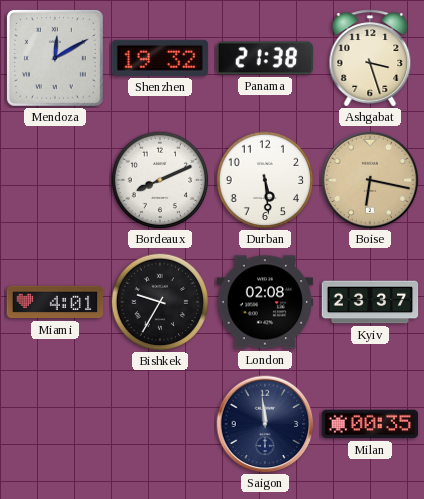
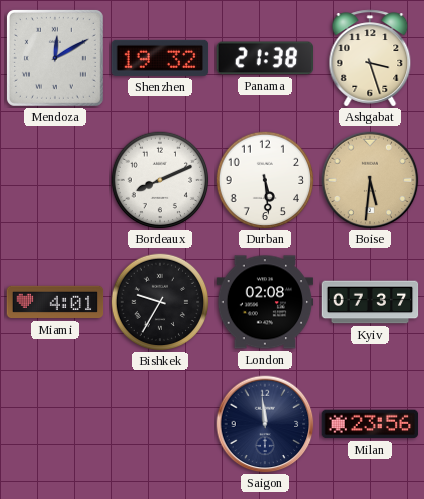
Boise: 6:17 -> 5:31 (370, 180)
Kyiv: 23:37 -> 07:37 (370, 302)
Milan: 00:35 -> 23:56 (370, 424)
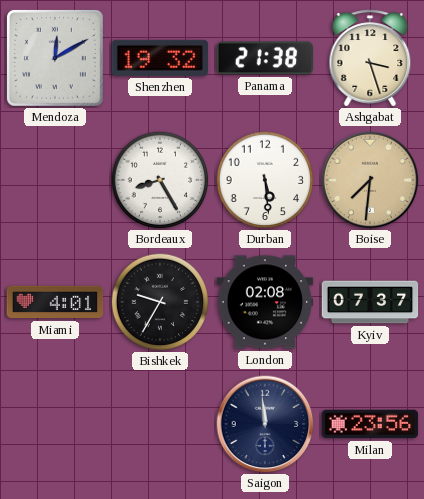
Bordeaux: 8:11 -> 8:25 (160, 180)
Boise: 5:31 -> 7:31 (370, 180)
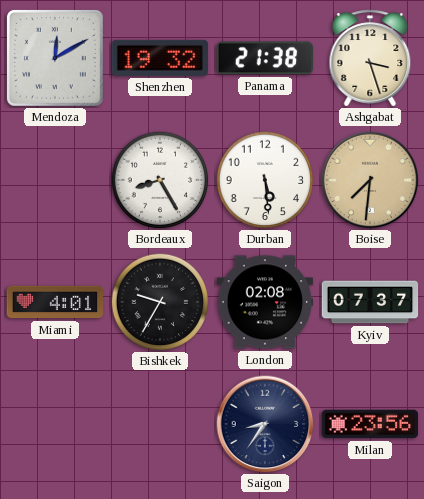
Saigon: 11:59 -> 8:36 (265, 424)
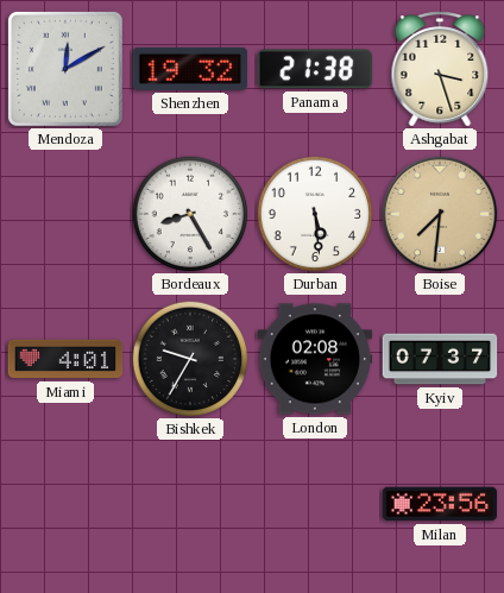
Saigon: 8:36 -> none (265, 424)
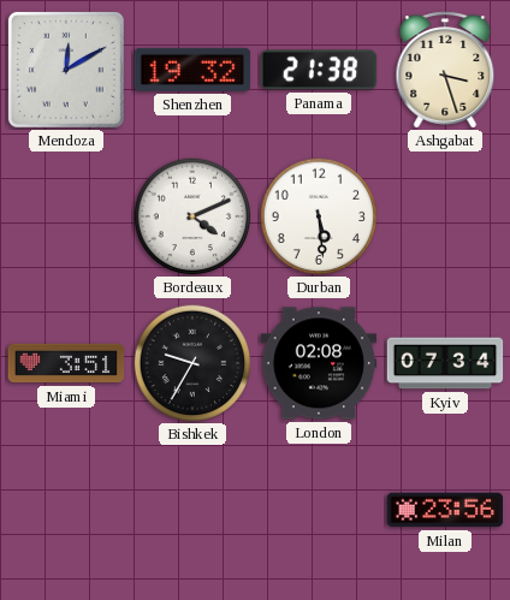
Bordeaux: 8:25 -> 4:11 (192, 216)
Boise: 7:31 -> none (440, 214)
Miami: 4:01 -> 3:51 (66, 363)
Kyiv: 07:37 -> 07:34 (445, 363)
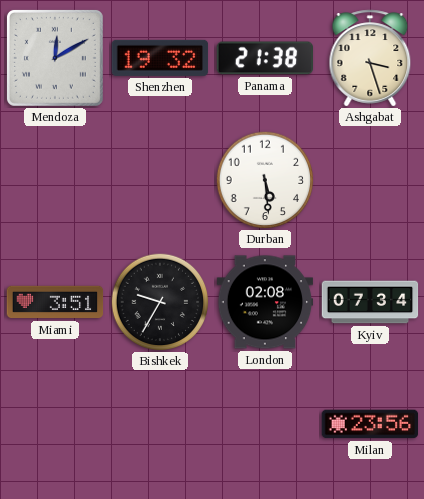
Bordeaux: 4:11 -> none (192, 216)
